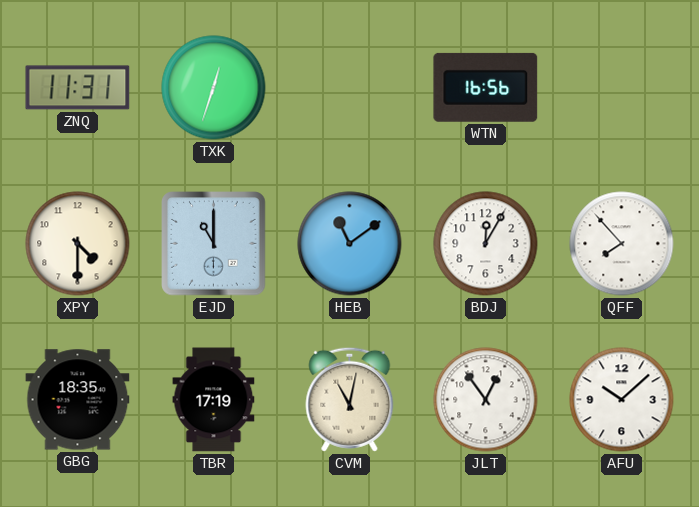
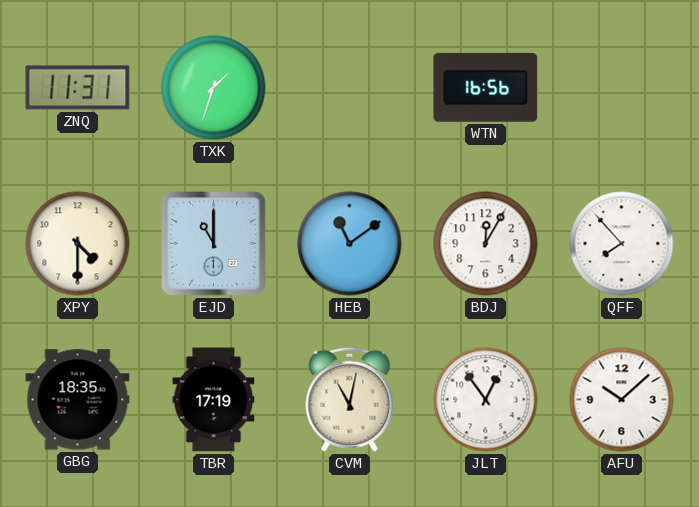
TXK: 12:33 -> 1:33 (214, 88)
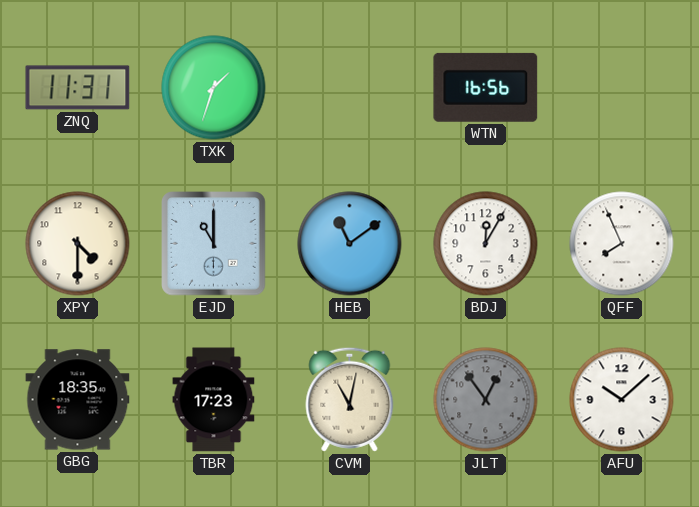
QFF: 7:53 -> 7:56 (622, 244)
TBR: 17:19 -> 17:23 (214, 400)
JLT dial: white -> grey (486, 400)
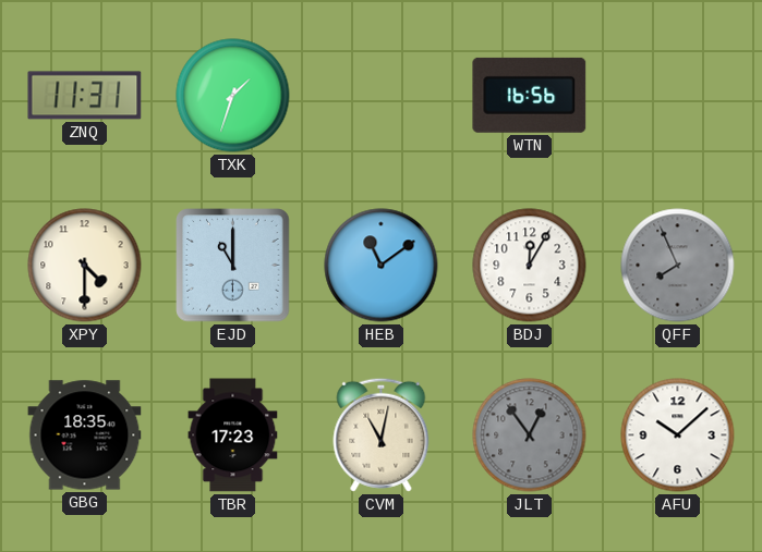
QFF dial: white -> grey (678, 266)
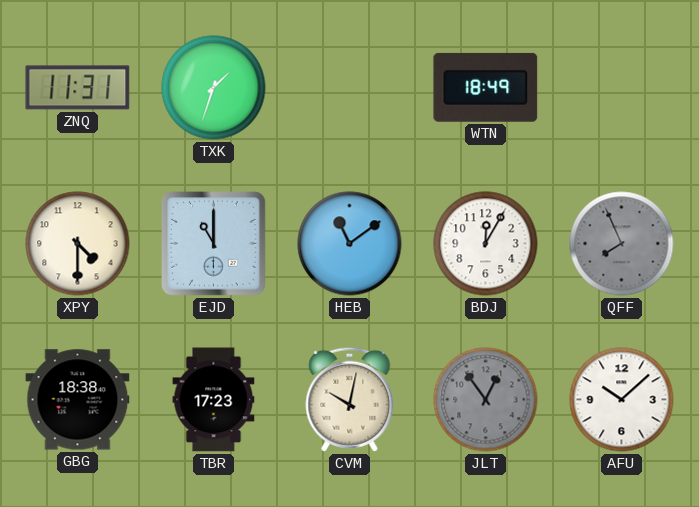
WTN: 16:56 -> 18:49 (486, 87)
GBG: 18:35 -> 18:38 (78, 400)
CVM: 11:02 -> 10:02 (350, 399)
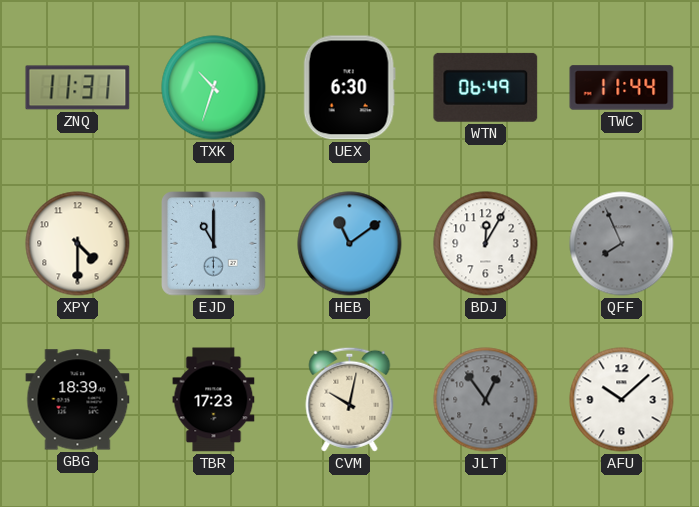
TXK: 1:33 -> 10:33 (214, 88)
UEX: none -> 6:30 (349, 88)
WTN: 18:49 -> 06:49 (486, 87)
TWC: none -> 11:44 (622, 88)
GBG: 18:38 -> 18:39 (78, 400)
